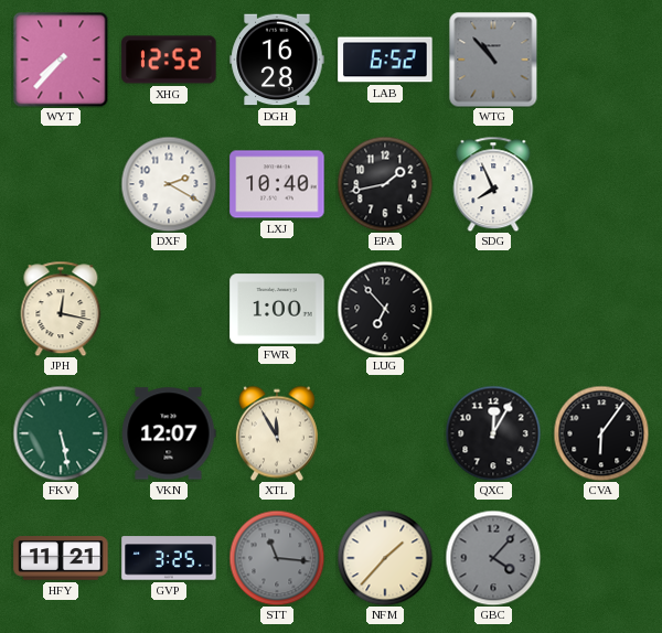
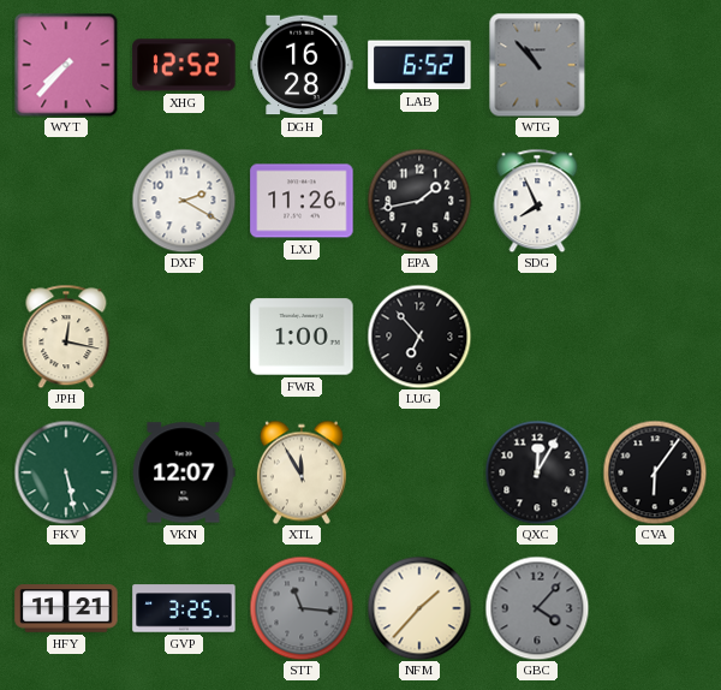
LXJ: 10:40 -> 11:26 (302, 201)
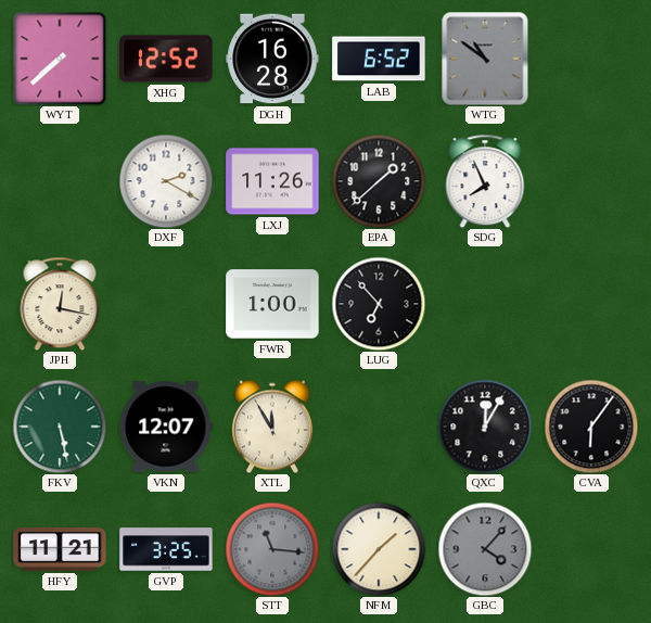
WYT: 7:37 -> 7:38 (60, 59)
WTG: 10:53 -> 10:51 (485, 59)
EPA: 1:43 -> 1:38 (379, 181)
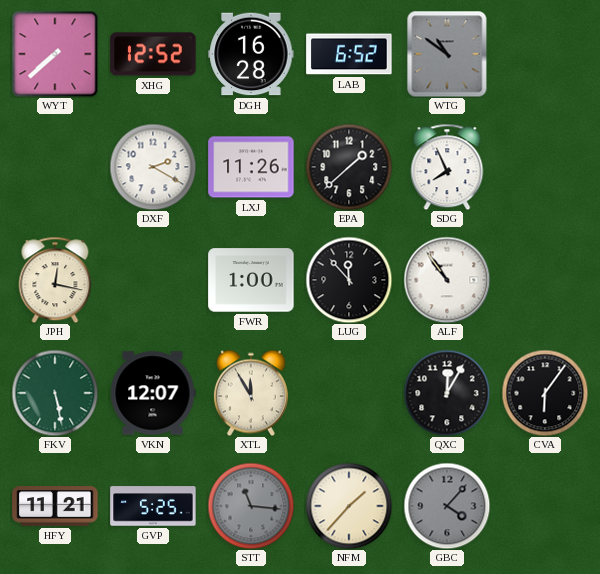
LUG: 6:53 -> 11:53 (349, 280)
ALF: none -> 10:54 (447, 280)
GVP: 3:25 -> 5:25 (153, 506)
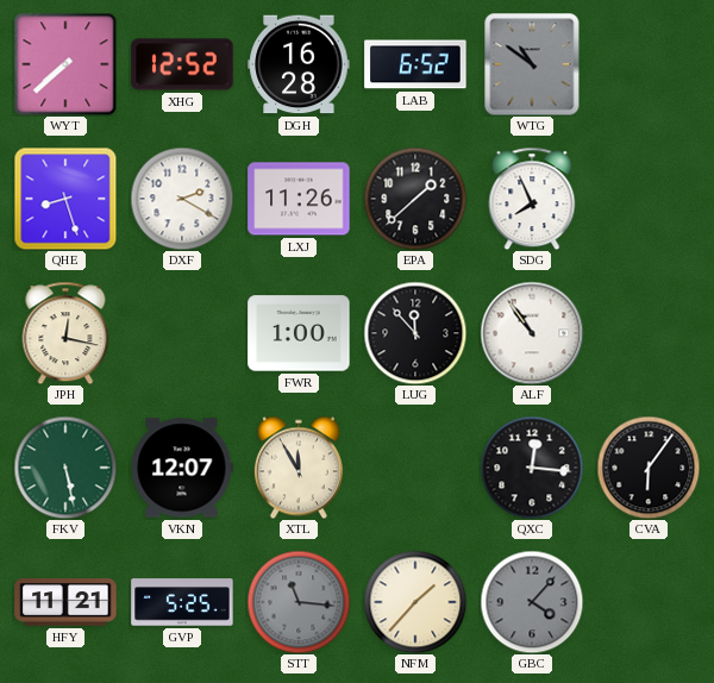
QHE: none -> 8:27 (65, 199)
QXC: 12:05 -> 12:16 (532, 468)
